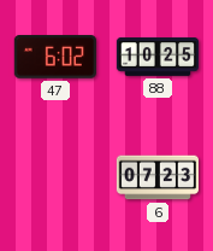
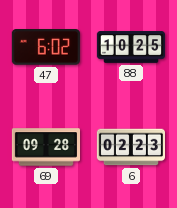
69: none -> 09:28 (45, 147)
6: 07:23 -> 02:23 (130, 147)
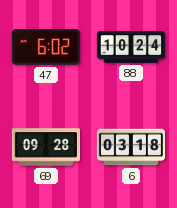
88: 10:25 -> 10:24 (130, 47)
6: 02:23 -> 03:18 (130, 147)
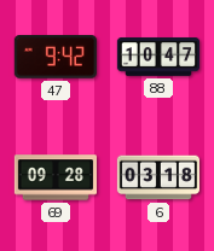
47: 6:02 -> 9:42 (56, 58)
88: 10:24 -> 10:47 (157, 57)
